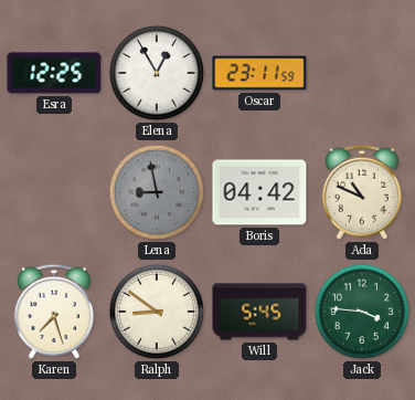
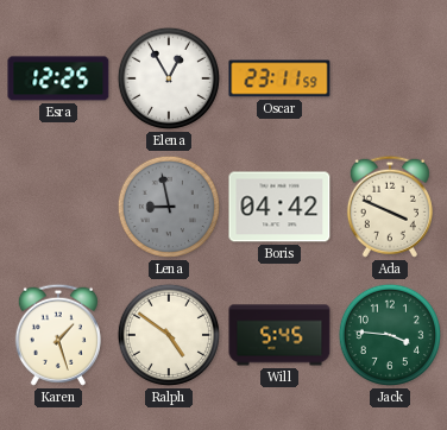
Ada: 10:49 -> 3:49 (390, 207)
Karen: 7:27 -> 1:27 (58, 335)
Ralph: 8:51 -> 4:51 (169, 335)
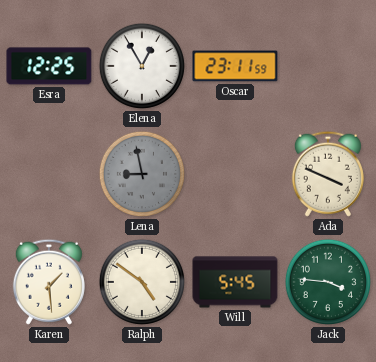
Boris: 04:42 -> none (279, 207)
Karen: 1:27 -> 1:29 (49, 282)
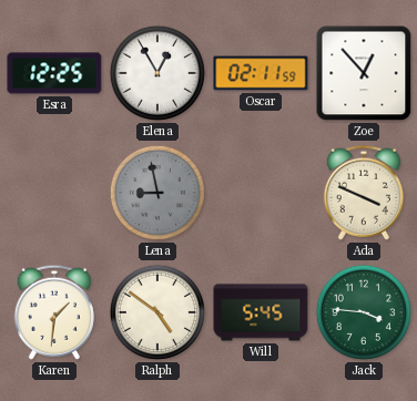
Oscar: 23:11 -> 02:11 (261, 73)
Zoe: none -> 12:53 (364, 73)
Karen: 1:29 -> 1:31 (54, 312)
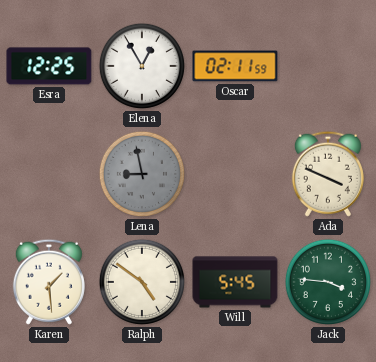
Zoe: 12:53 -> none (364, 73)
Karen: 1:31 -> 1:29 (49, 282)
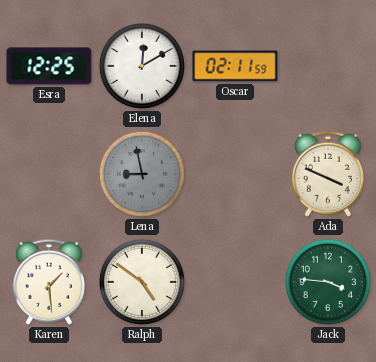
Elena: 12:55 -> 12:10 (142, 66)
Will: 5:45 -> none (235, 282)
